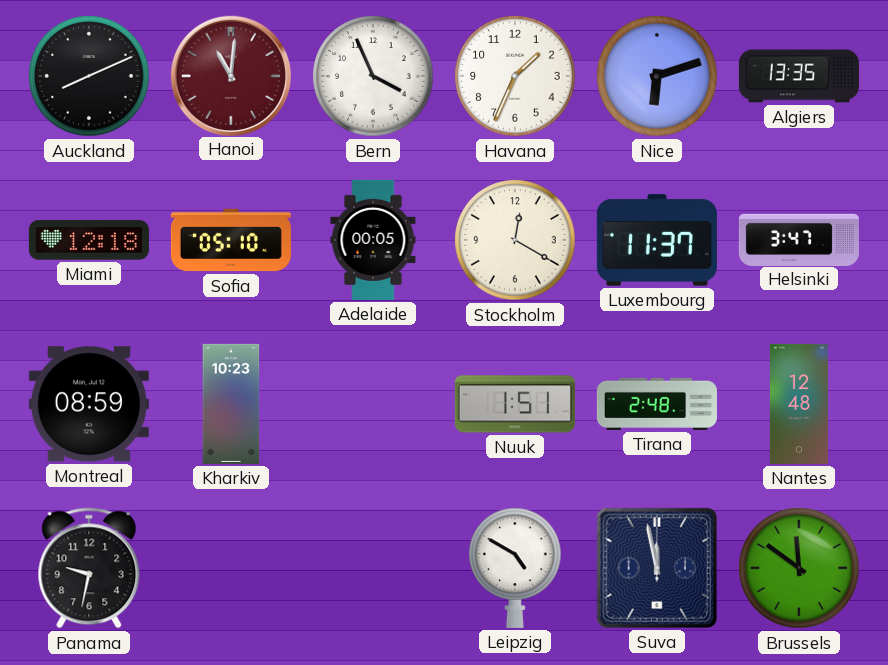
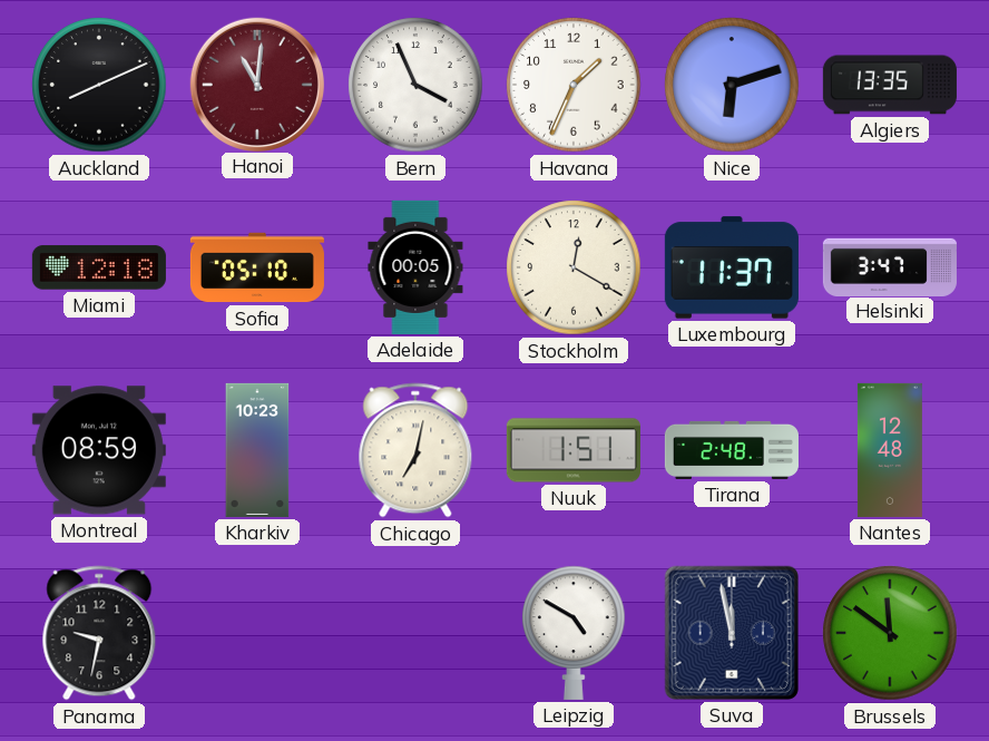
Chicago: none -> 7:02 (415, 450)
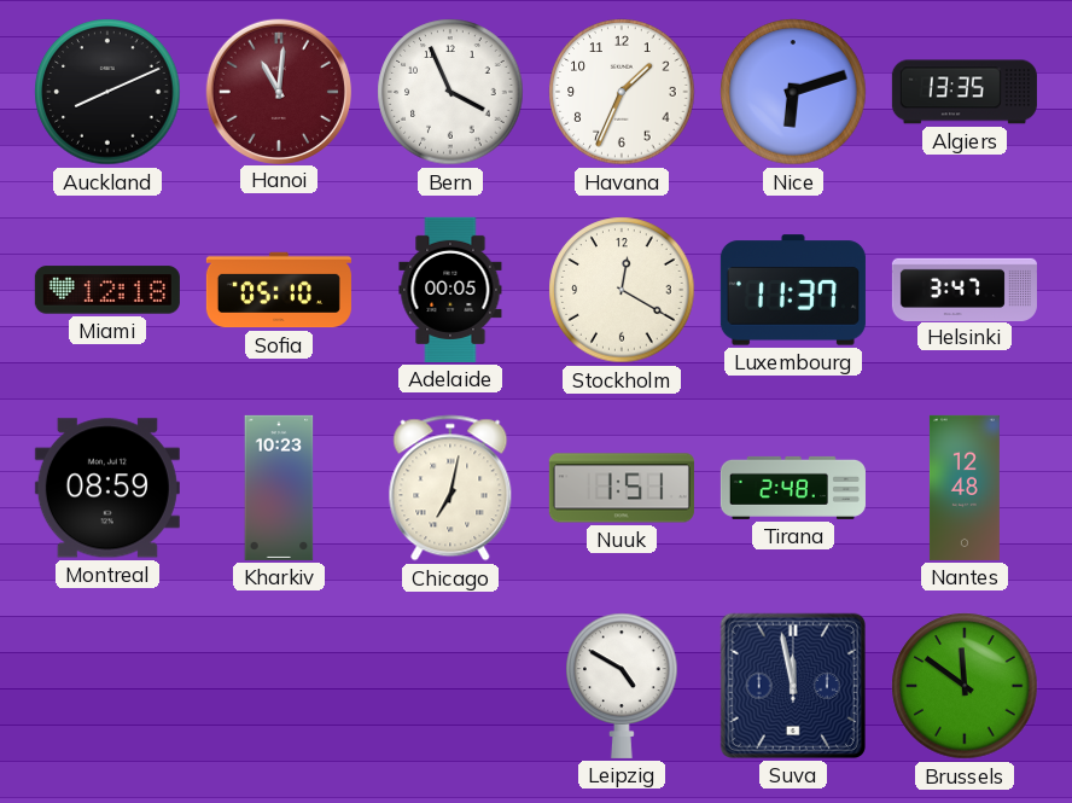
Panama: 9:32 -> none (99, 633)
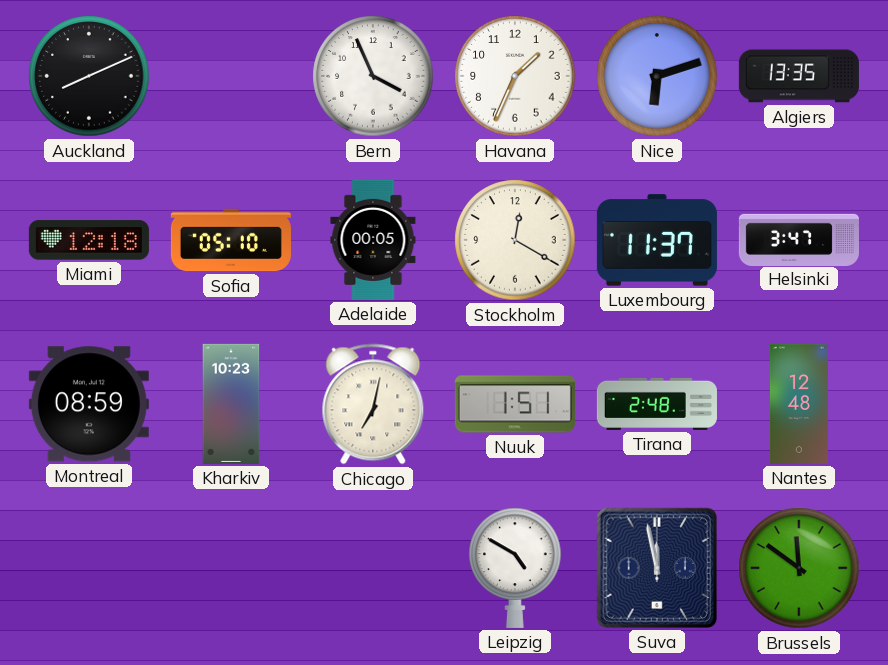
Hanoi: 11:01 -> none (278, 91)
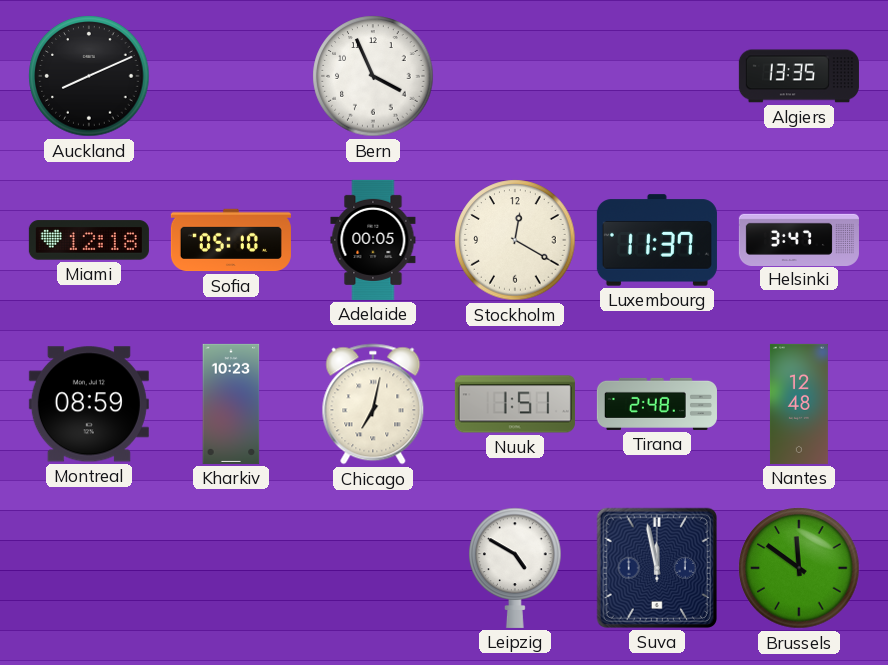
Havana: 1:34 -> none (515, 76)
Nice: 6:12 -> none (657, 76)
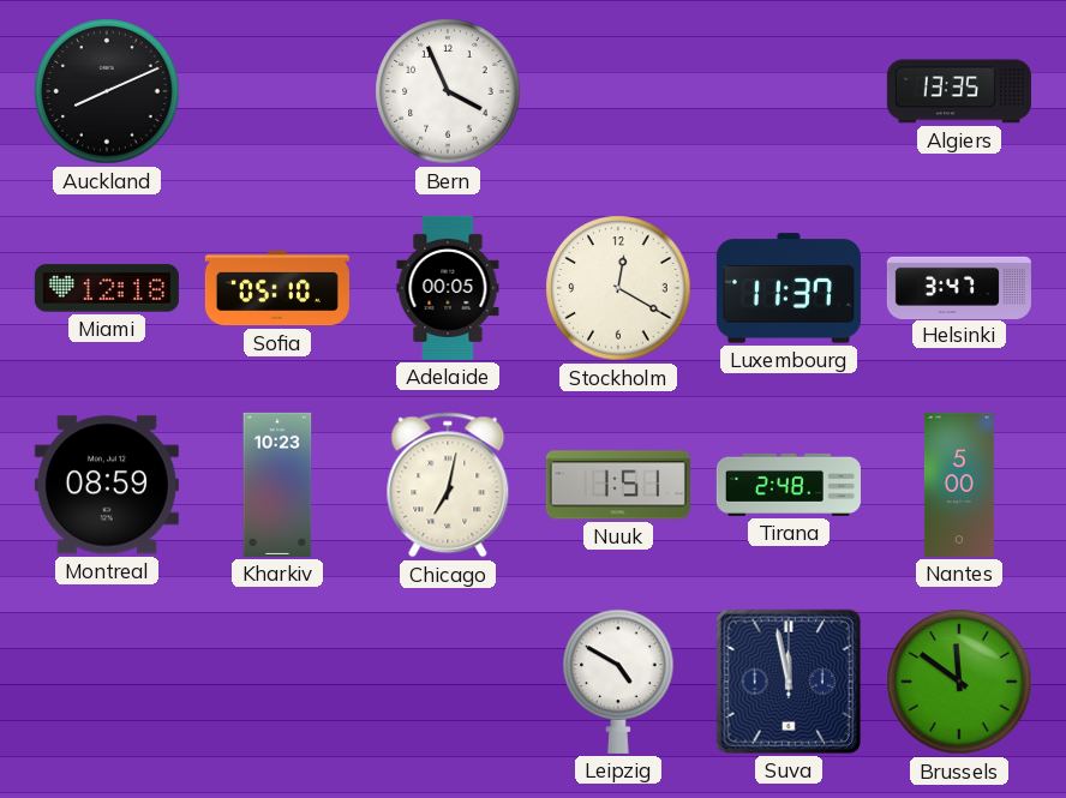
Nantes: 12:48 -> 5:00 (959, 485)
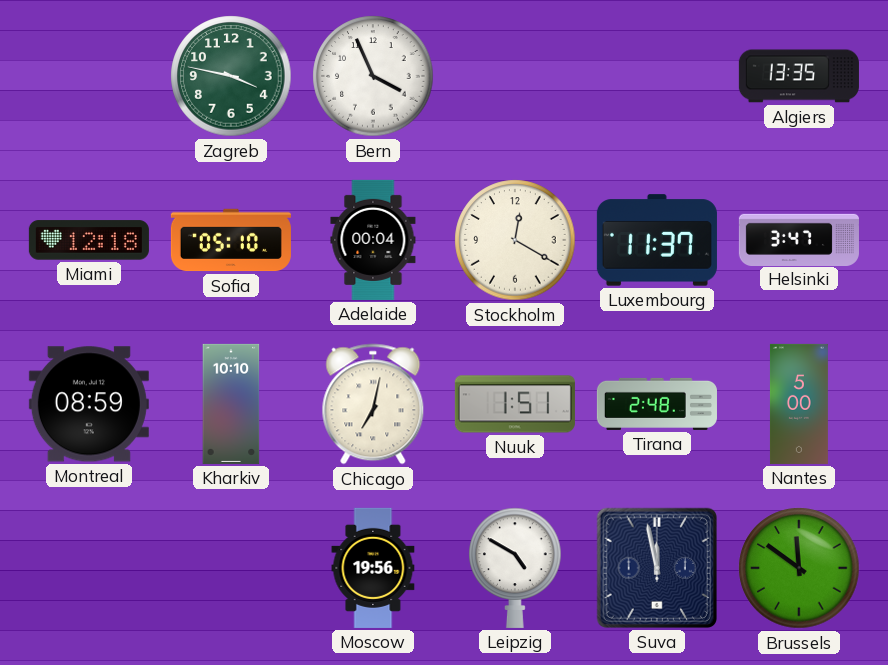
Auckland: 8:11 -> none (107, 91)
Zagreb: none -> 3:47 (231, 76)
Adelaide: 00:05 -> 00:04 (373, 240)
Kharkiv: 10:23 -> 10:10 (231, 404)
Moscow: none -> 19:56 (373, 568)
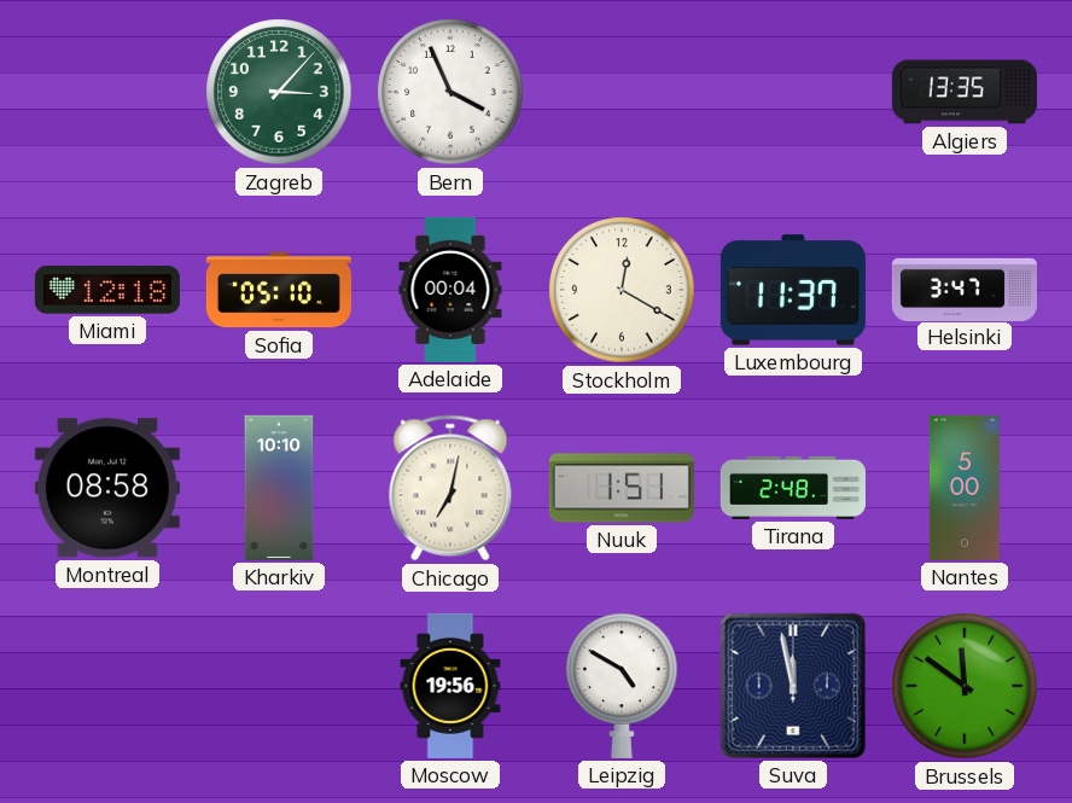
Zagreb: 3:47 -> 3:07 (279, 92)
Montreal: 08:59 -> 08:58 (107, 488)
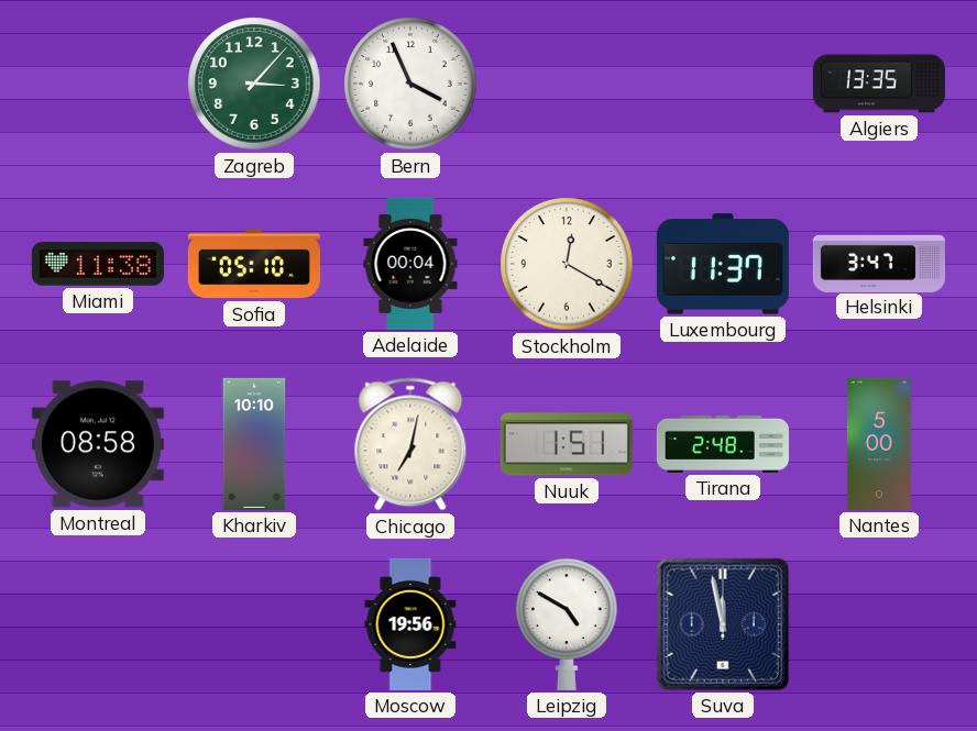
Miami: 12:18 -> 11:38 (98, 264)
Brussels: 11:51 -> none (965, 686)
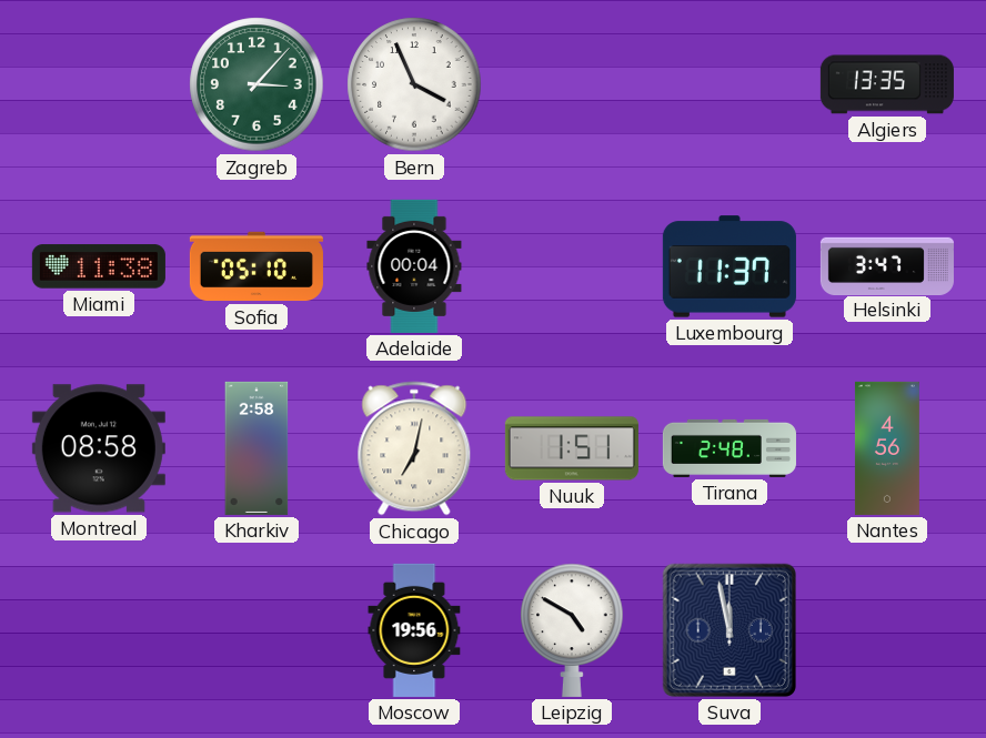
Stockholm: 12:20 -> none (567, 264)
Kharkiv: 10:10 -> 2:58 (256, 448)
Nantes: 5:00 -> 4:56 (887, 448)
